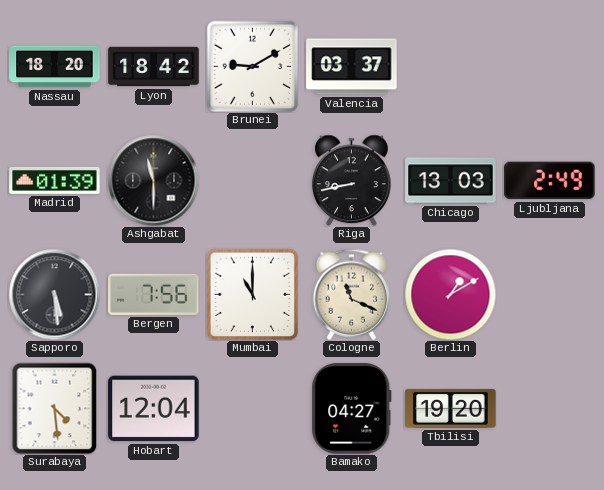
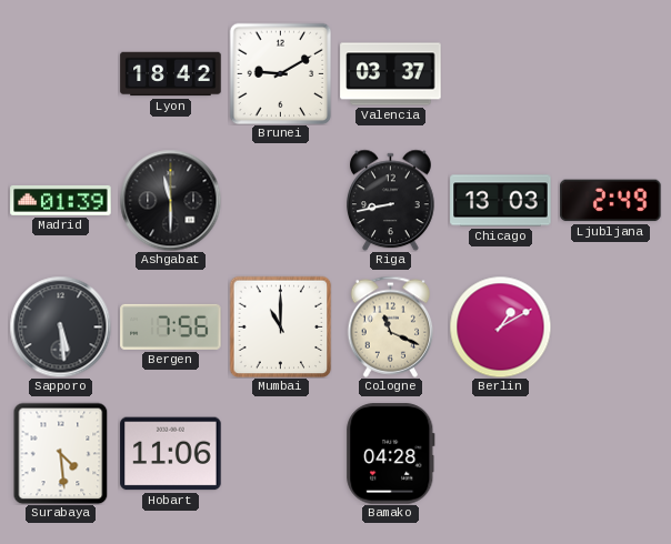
Nassau: 18:20 -> none (55, 67)
Hobart: 12:04 -> 11:06 (171, 454)
Bamako: 04:27 -> 04:28 (391, 454)
Tbilisi: 19:20 -> none (451, 408)
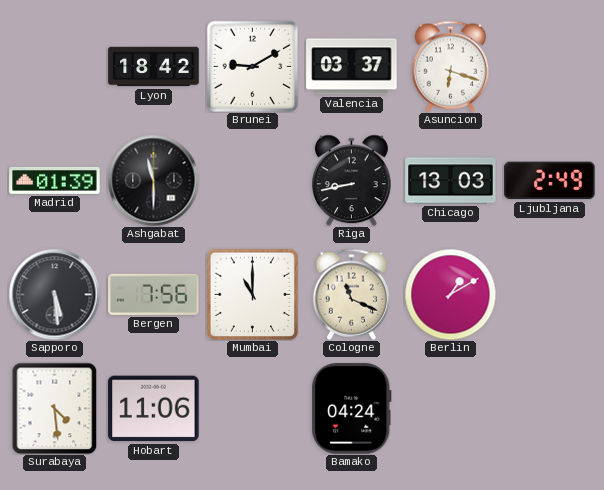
Asuncion: none -> 6:18 (451, 66)
Bamako: 04:28 -> 04:24 (352, 409)
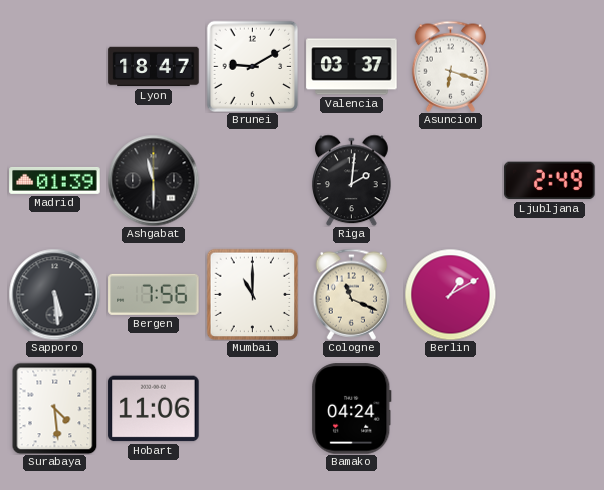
Lyon: 18:42 -> 18:47 (154, 67)
Riga: 8:43 -> 2:01 (352, 180)
Chicago: 13:03 -> none (451, 181)
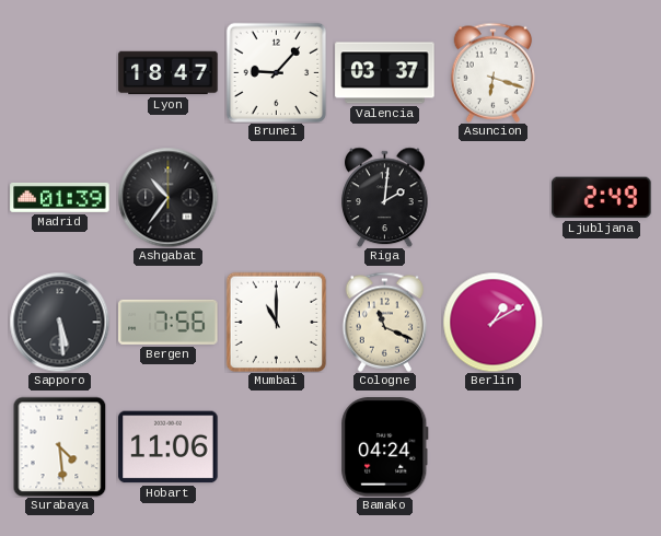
Brunei: 9:10 -> 9:07 (276, 72)
Ashgabat: 11:30 -> 10:36 (167, 197)
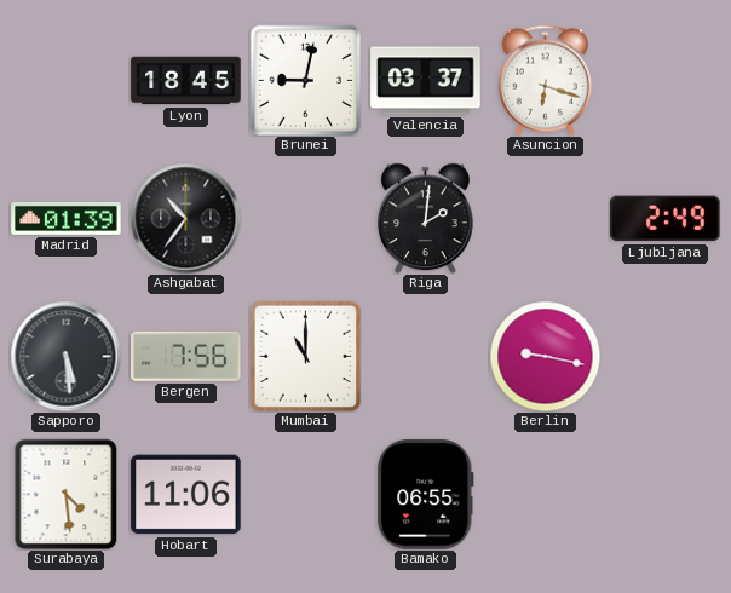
Lyon: 18:47 -> 18:45 (186, 81)
Brunei: 9:07 -> 9:02 (305, 80)
Cologne: 11:19 -> none (385, 322)
Berlin: 1:10 -> 9:17 (545, 356)
Bamako: 04:24 -> 06:55 (426, 495)
